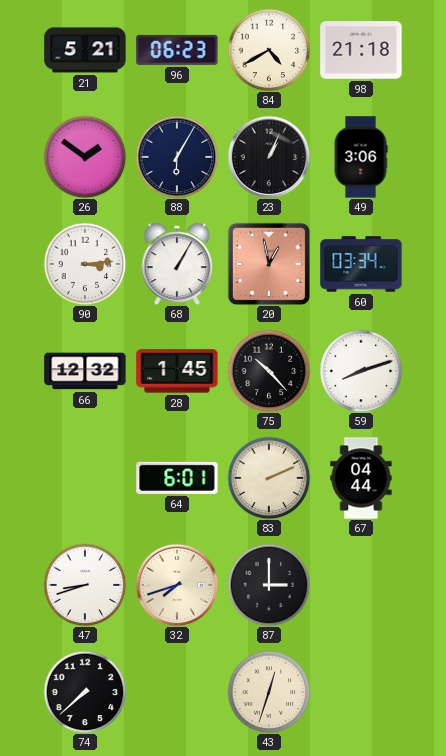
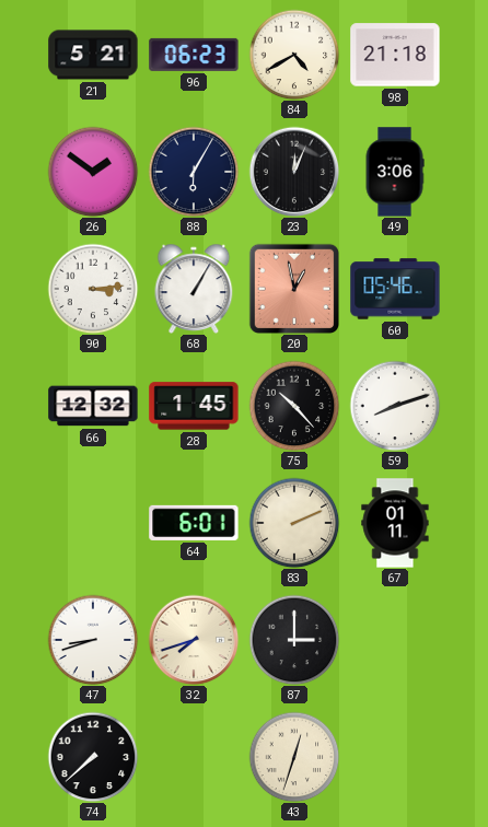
23: 1:04 -> 12:04 (294, 172)
60: 03:34 -> 05:46 (395, 289)
67: 04:44 -> 01:11 (395, 523)
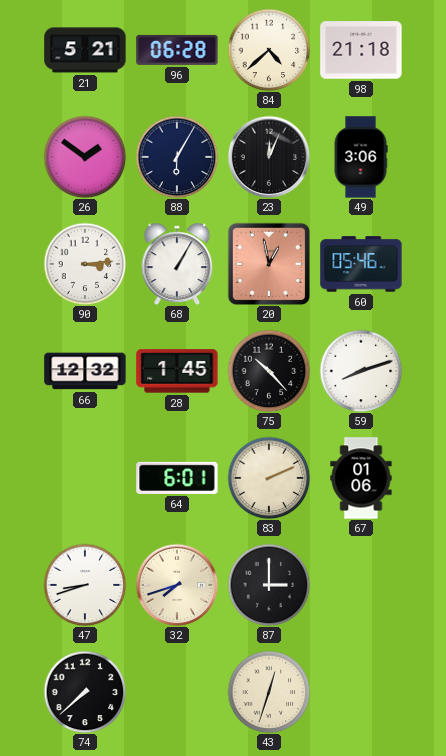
96: 06:23 -> 06:28 (177, 50)
84: 4:40 -> 4:38 (269, 50)
67: 01:11 -> 01:06 (361, 478)
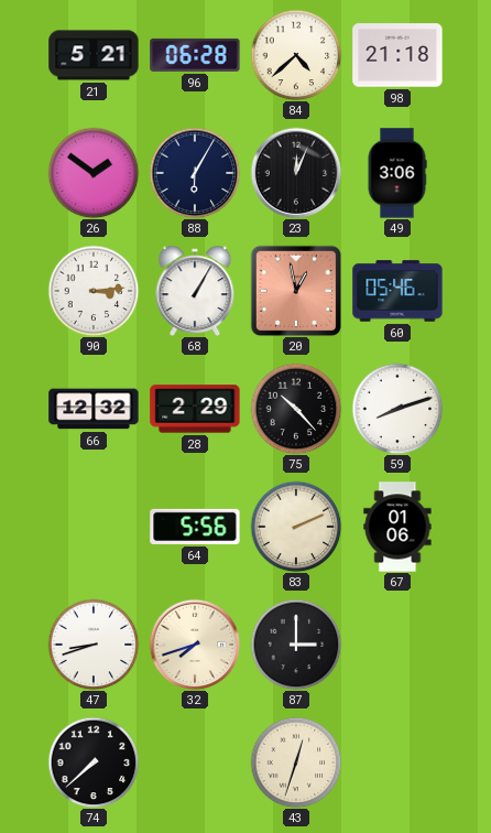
28: 1:45 -> 2:29 (195, 409)
64: 6:01 -> 5:56 (195, 527)
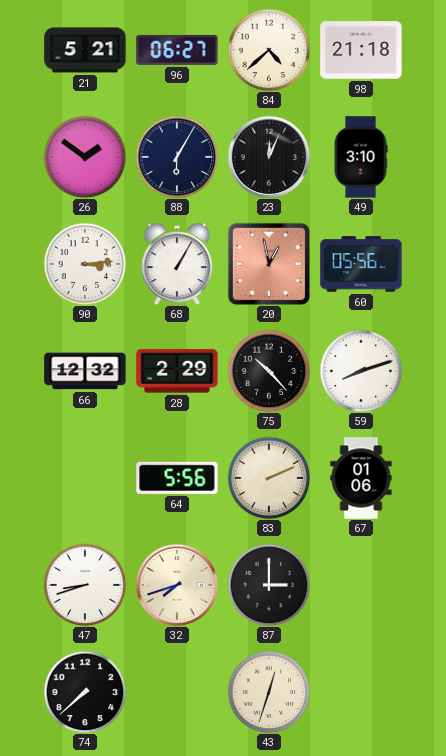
96: 06:28 -> 06:27 (177, 50)
49: 3:06 -> 3:10 (361, 157)
60: 05:46 -> 05:56 (361, 264)
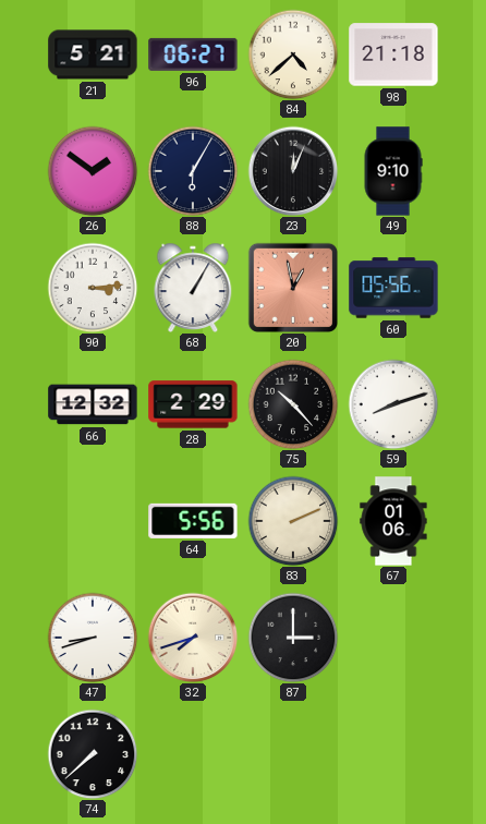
49: 3:10 -> 9:10 (393, 171)
43: 12:33 -> none (269, 692)
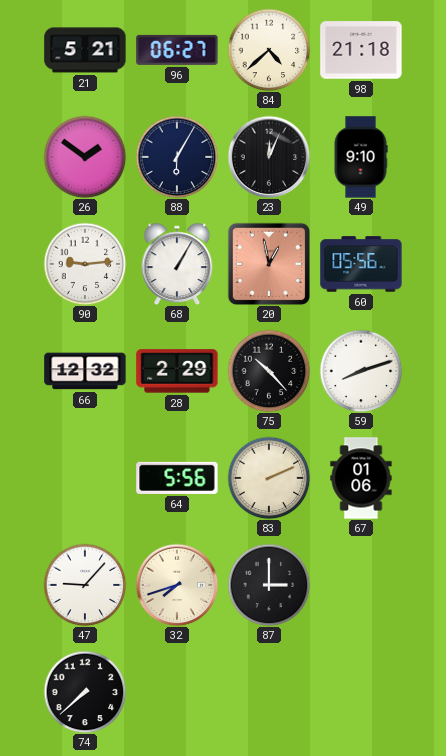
90: 3:14 -> 9:14 (85, 264)
47: 8:42 -> 9:07 (85, 585)
